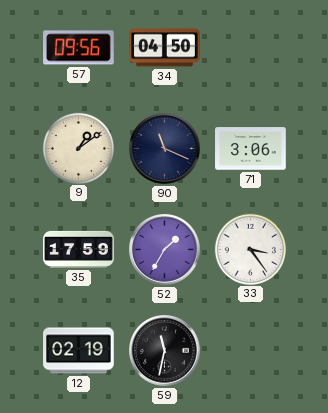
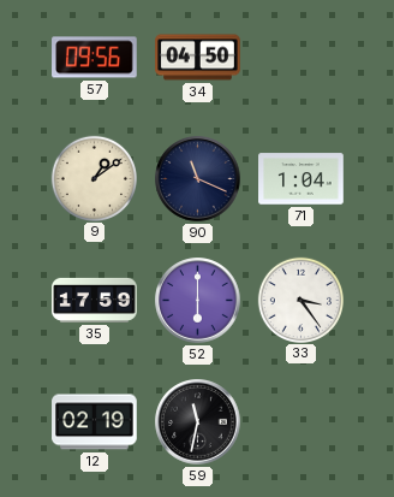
71: 3:06 -> 1:04 (302, 179)
52: 1:35 -> 6:00 (198, 301)
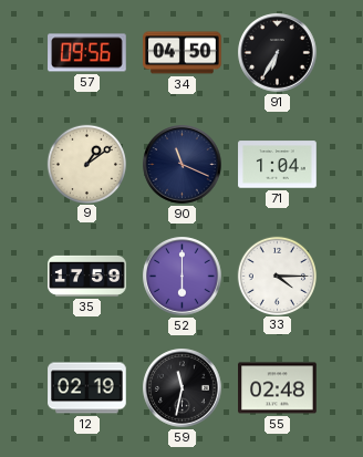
91: none -> 6:35 (278, 53)
33: 3:24 -> 4:15 (277, 276)
55: none -> 02:48 (278, 388)
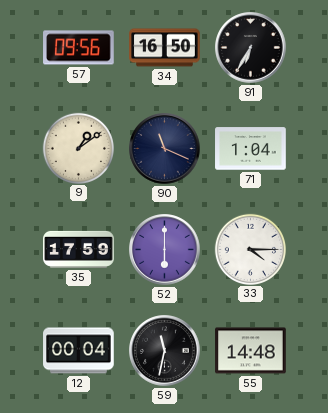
34: 04:50 -> 16:50 (165, 48)
12: 02:19 -> 00:04 (79, 351)
55: 02:48 -> 14:48 (251, 351)
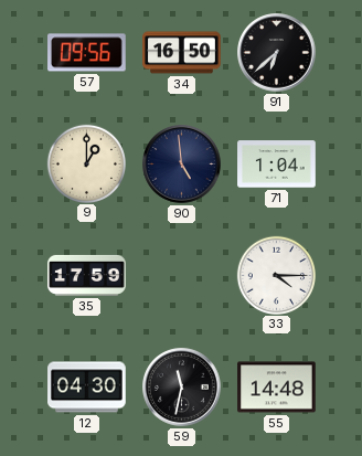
91: 6:35 -> 6:38 (277, 53)
9: 1:09 -> 1:00 (86, 163)
90: 11:19 -> 4:59 (182, 165)
52: 6:00 -> none (165, 250)
12: 00:04 -> 04:30 (87, 388)
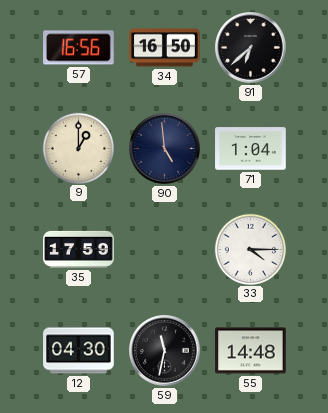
57: 09:56 -> 16:56 (79, 48)
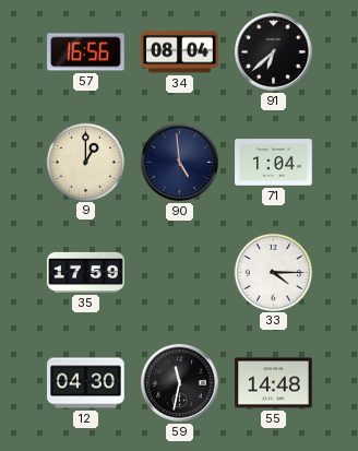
34: 16:50 -> 08:04 (180, 52)
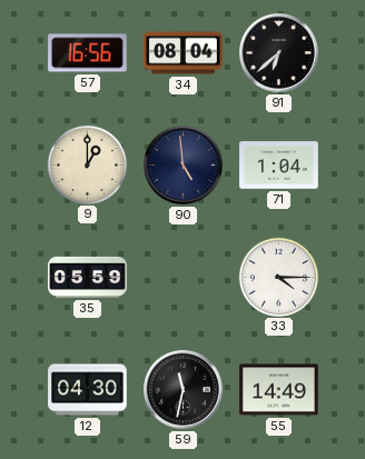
35: 17:59 -> 05:59 (88, 277)
55: 14:48 -> 14:49 (279, 390)
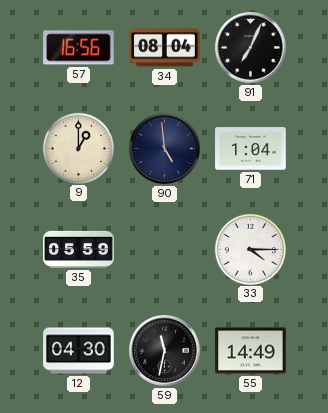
91: 6:38 -> 7:04 (251, 48)
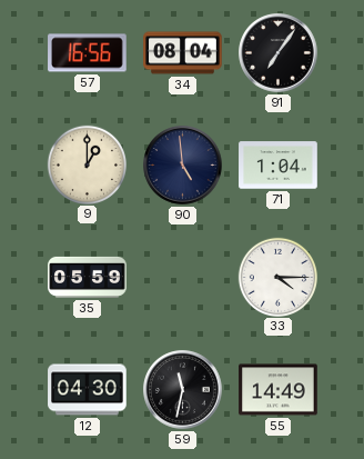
91: 7:04 -> 7:06 (279, 53)
